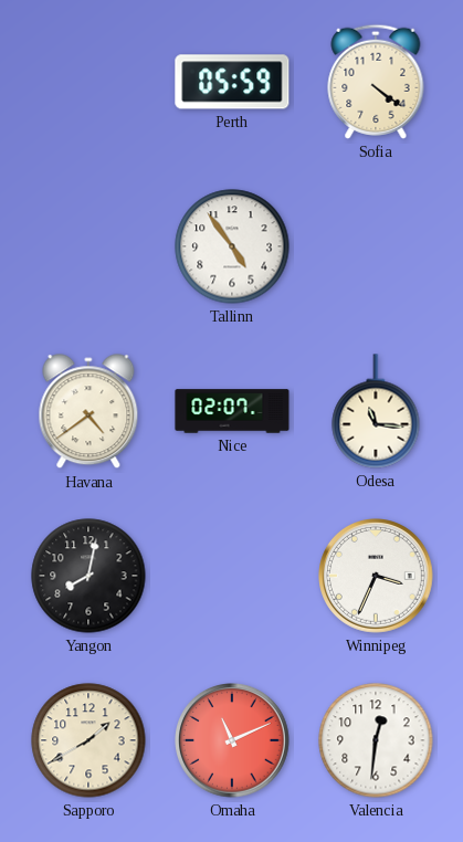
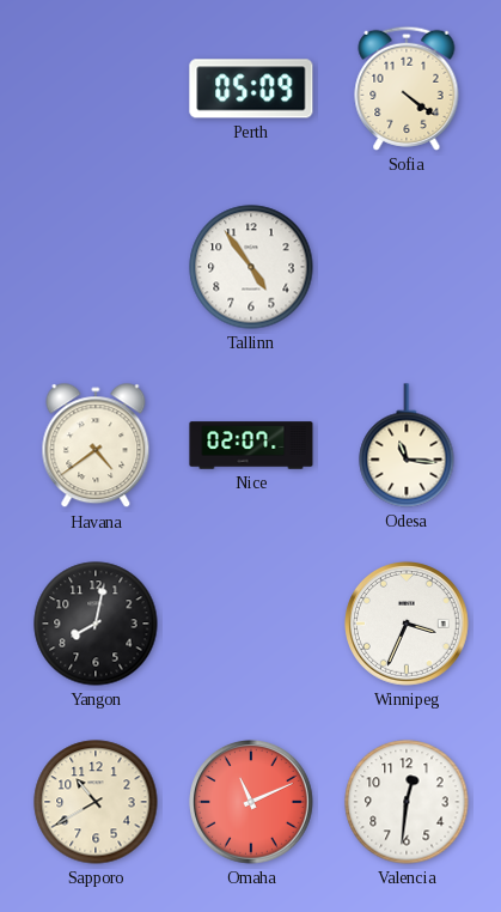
Perth: 05:59 -> 05:09 (251, 89)
Sapporo: 1:40 -> 10:40 (96, 802)
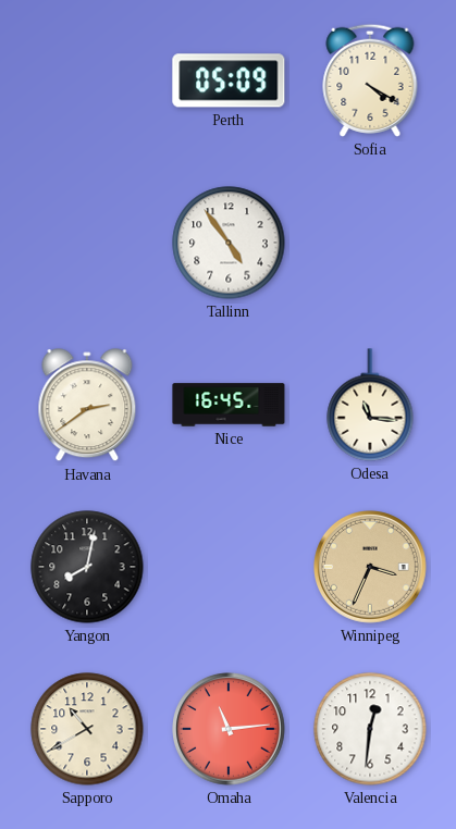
Sofia: 4:21 -> 4:20 (370, 81)
Havana: 4:39 -> 2:39 (87, 406)
Nice: 02:07 -> 16:45 (229, 405)
Winnipeg dial: white -> champagne (371, 568)
Omaha: 11:11 -> 11:14 (230, 730)
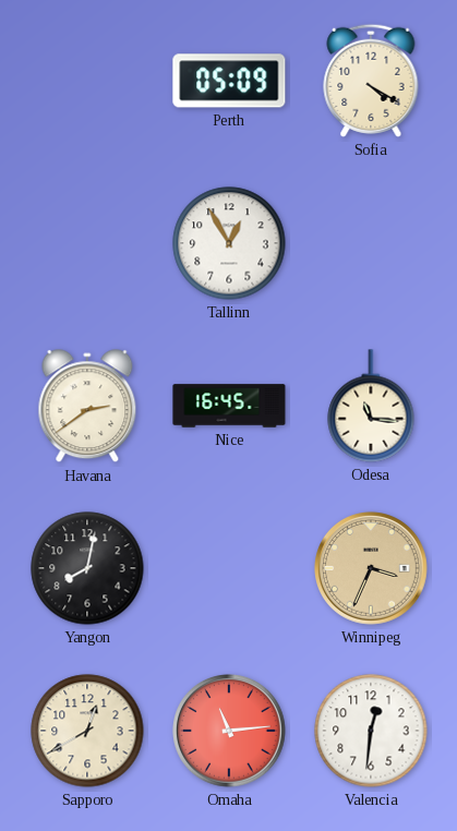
Tallinn: 4:54 -> 12:55 (229, 243)
Sapporo: 10:40 -> 12:40 (87, 731)
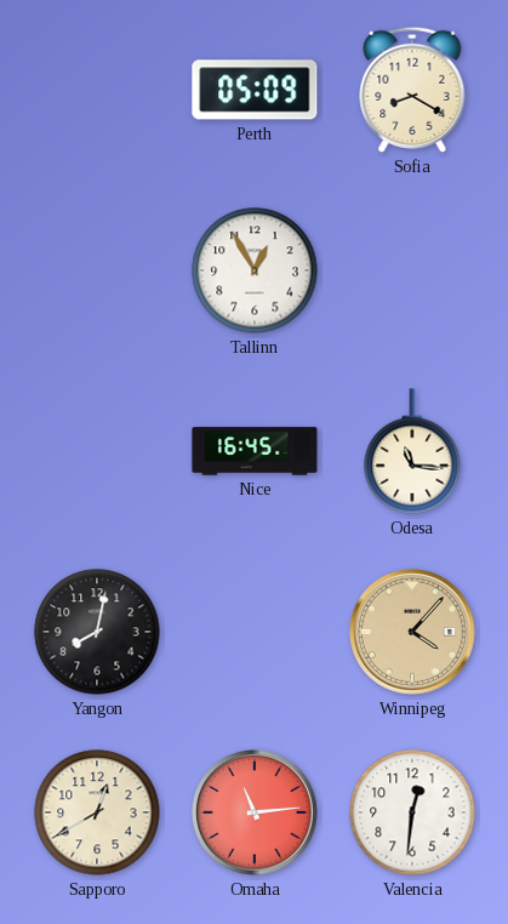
Sofia: 4:20 -> 8:20 (412, 90)
Havana: 2:39 -> none (87, 407)
Winnipeg: 3:34 -> 4:07 (413, 633)
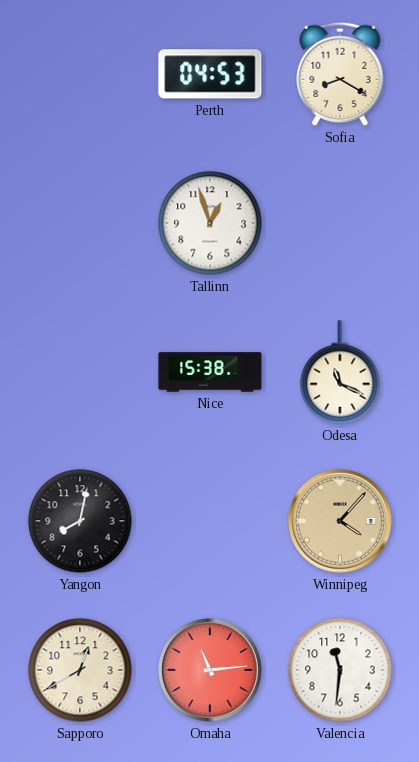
Perth: 05:09 -> 04:53 (210, 74)
Tallinn: 12:55 -> 12:57 (210, 223)
Nice: 16:45 -> 15:38 (210, 372)
Odesa: 11:16 -> 11:19 (340, 372)
Valencia: 12:31 -> 11:31 (340, 670)
